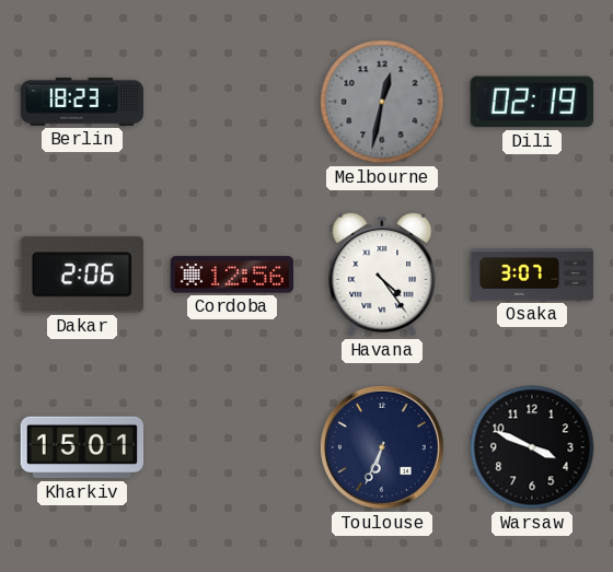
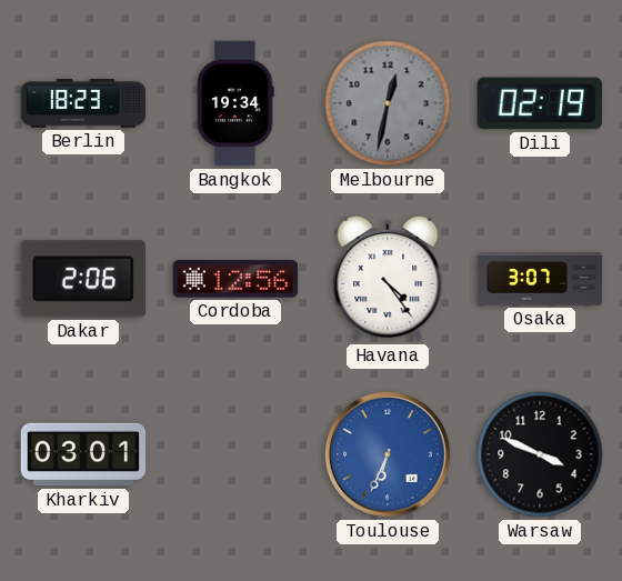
Bangkok: none -> 19:34 (235, 103)
Kharkiv: 15:01 -> 03:01 (83, 454)
Toulouse dial: navy -> blue (388, 454)
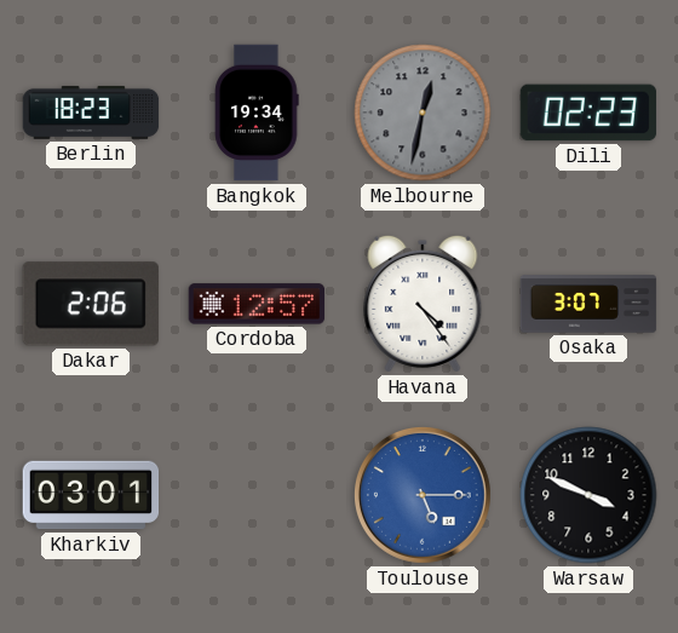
Dili: 02:19 -> 02:23 (588, 113)
Cordoba: 12:56 -> 12:57 (257, 304)
Toulouse: 6:34 -> 5:15 (423, 495)
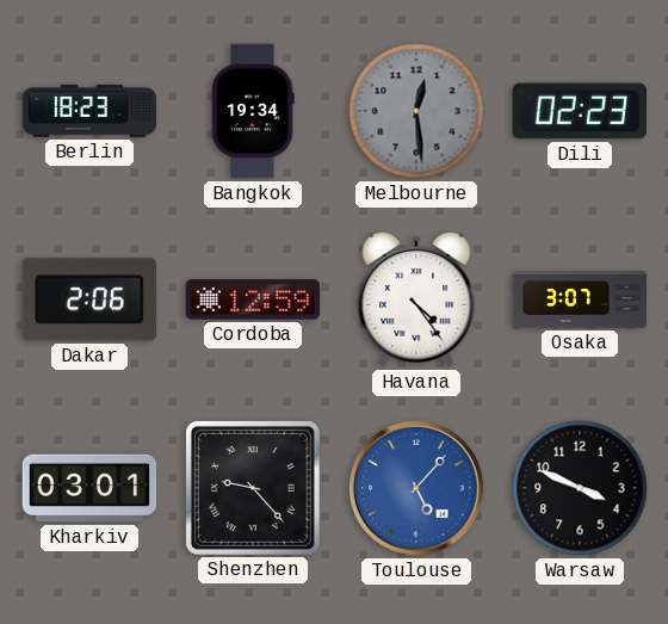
Melbourne: 12:32 -> 12:29 (416, 111)
Cordoba: 12:57 -> 12:59 (253, 299)
Shenzhen: none -> 9:23 (253, 488)
Toulouse: 5:15 -> 5:07 (416, 488)
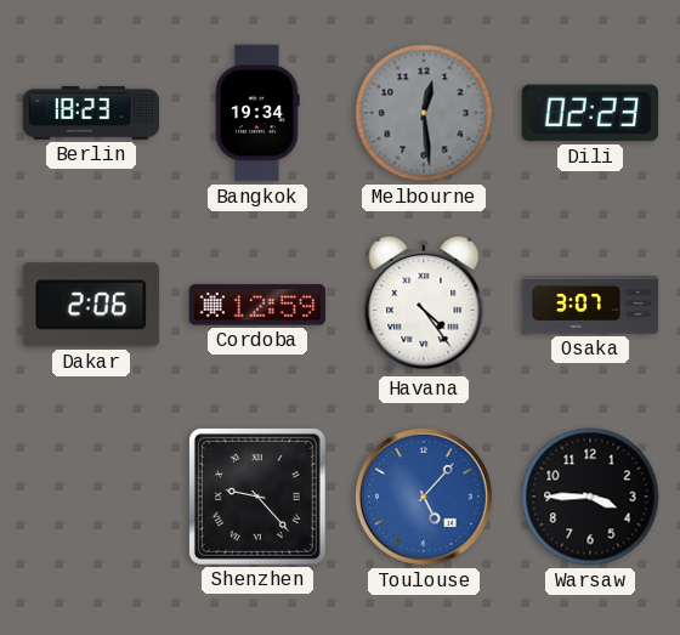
Kharkiv: 03:01 -> none (89, 488)
Warsaw: 3:49 -> 3:45 (590, 497)
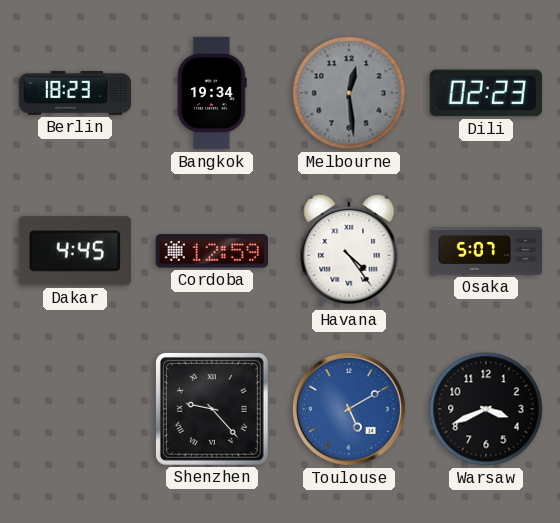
Dakar: 2:06 -> 4:45 (75, 251)
Osaka: 3:07 -> 5:07 (486, 251)
Toulouse: 5:07 -> 5:10 (349, 409)
Warsaw: 3:45 -> 3:41 (486, 409)
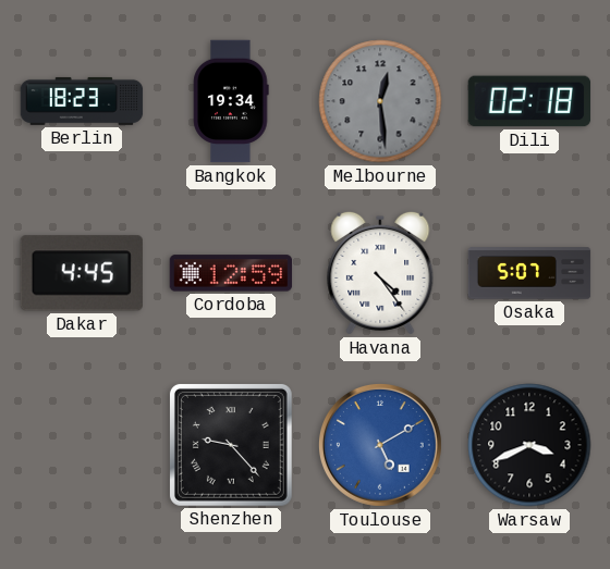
Dili: 02:23 -> 02:18 (529, 101)
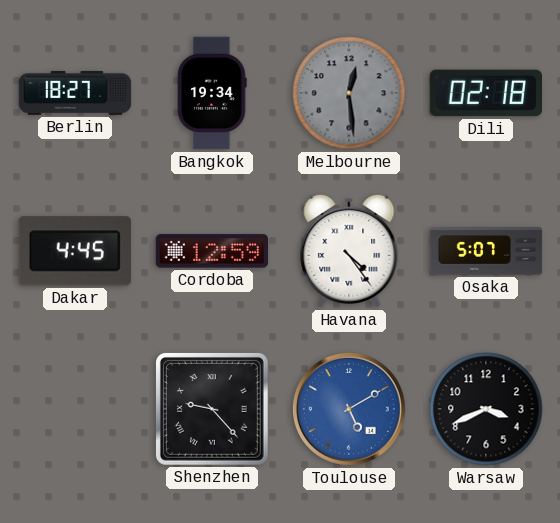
Berlin: 18:23 -> 18:27 (75, 93)
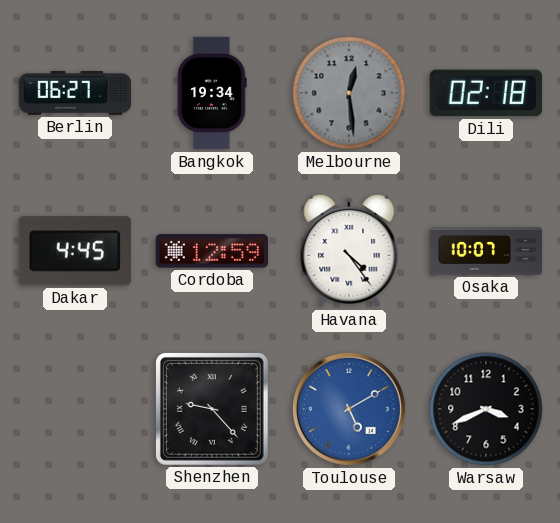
Berlin: 18:27 -> 06:27 (75, 93)
Osaka: 5:07 -> 10:07 (486, 251)
